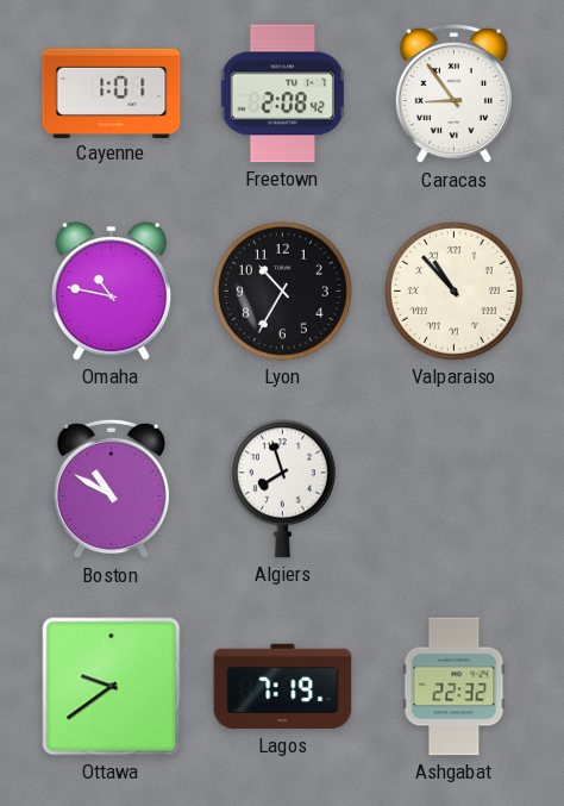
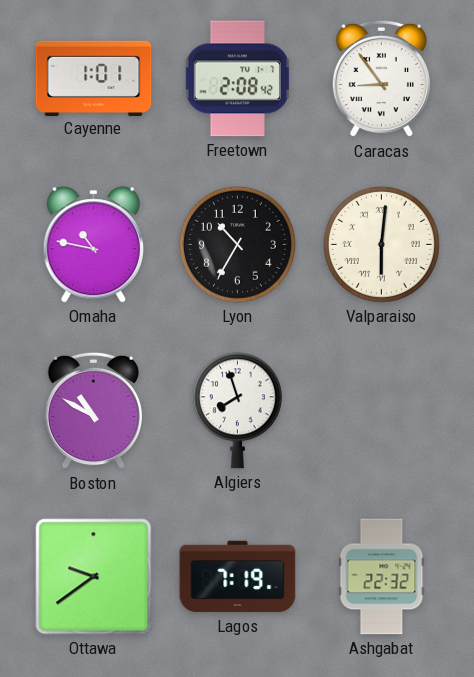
Valparaiso: 10:53 -> 6:01 (381, 244)
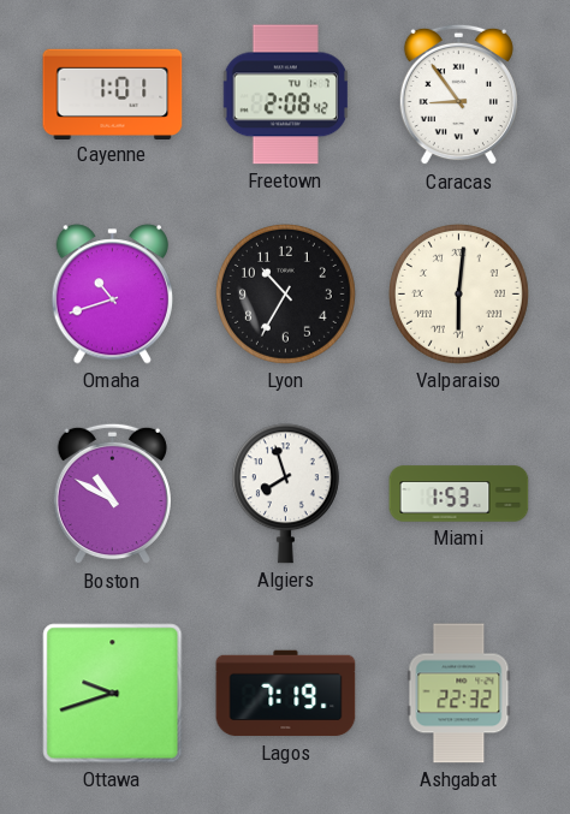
Omaha: 10:47 -> 10:42 (112, 295)
Miami: none -> 1:53 (459, 494)
Ottawa: 9:39 -> 9:42 (113, 694)
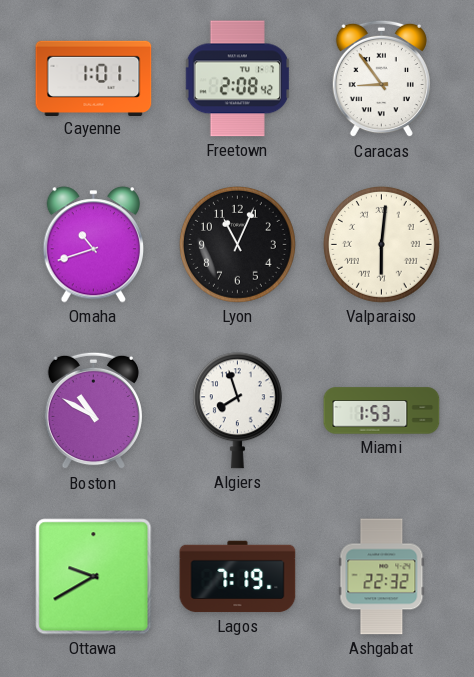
Lyon: 10:35 -> 11:04 (237, 244)
Ottawa: 9:42 -> 9:40 (94, 577)
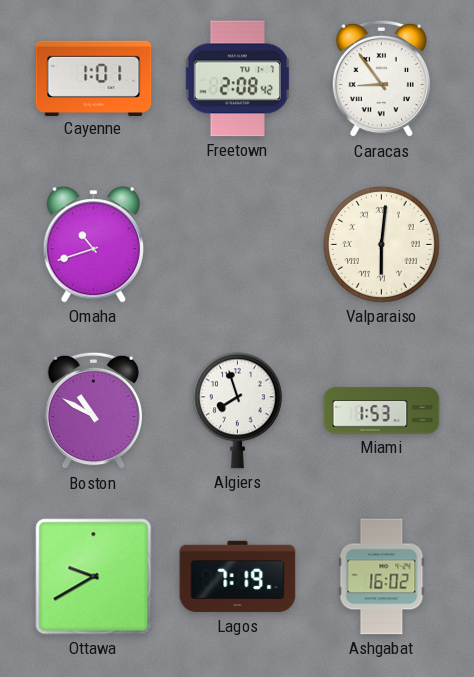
Lyon: 11:04 -> none (237, 244)
Ashgabat: 22:32 -> 16:02 (382, 577)
